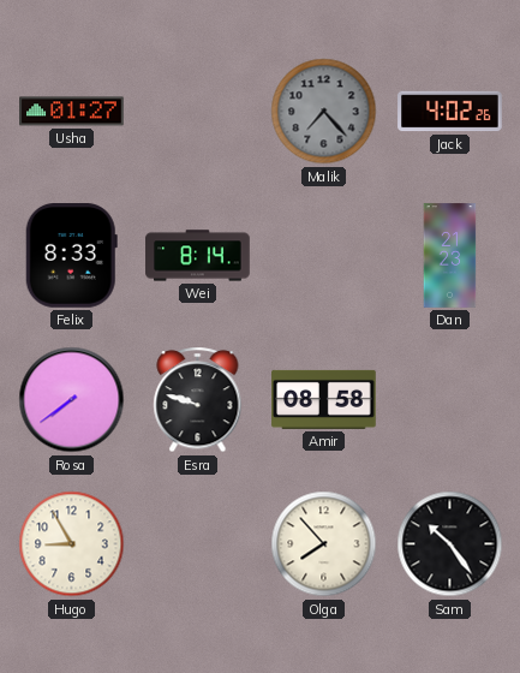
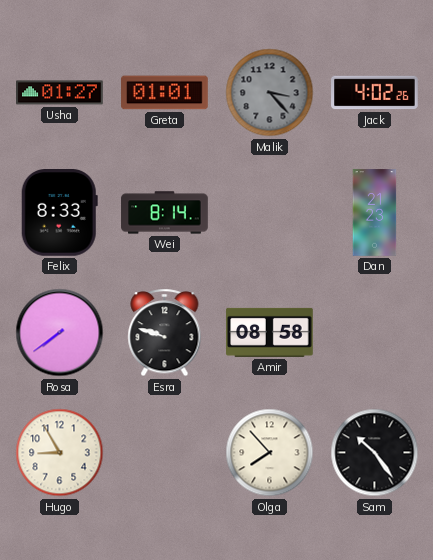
Greta: none -> 01:01 (165, 93)
Malik: 7:23 -> 3:23 (270, 93)
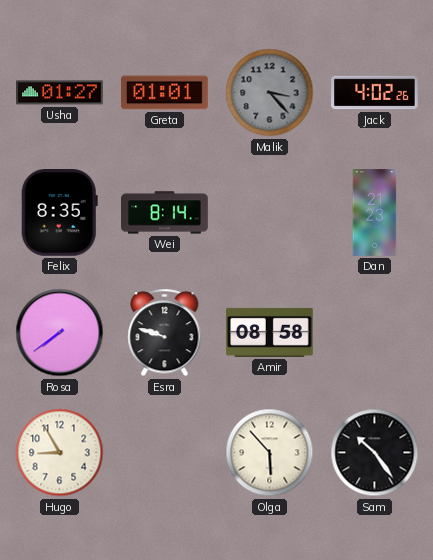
Felix: 8:33 -> 8:35 (59, 213)
Olga: 7:53 -> 5:53 (270, 453)
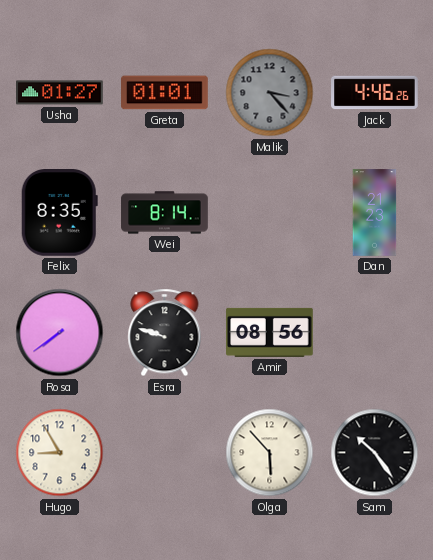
Jack: 4:02 -> 4:46 (375, 93)
Amir: 08:58 -> 08:56 (270, 332)
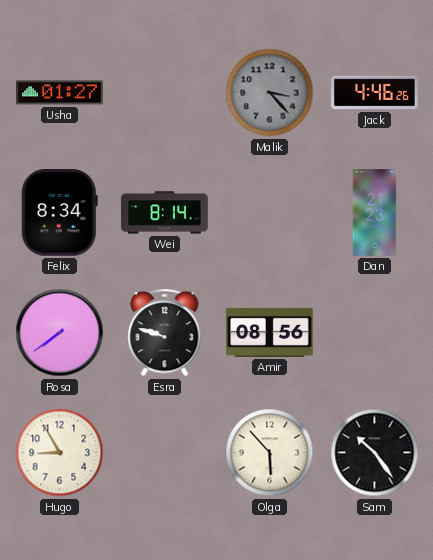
Greta: 01:01 -> none (165, 93)
Felix: 8:35 -> 8:34 (59, 213)
